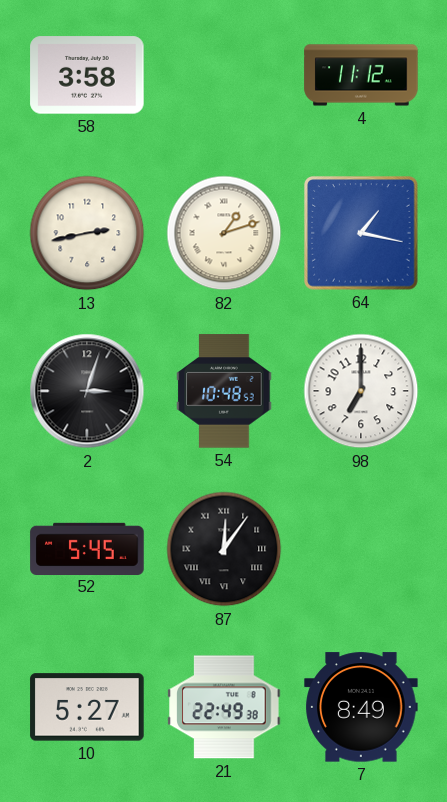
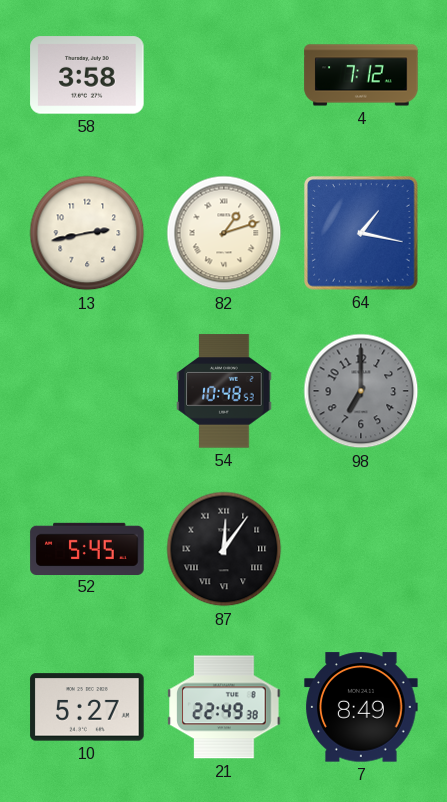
4: 11:12 -> 7:12 (361, 75)
2: 3:03 -> none (87, 391)
98 dial: white -> grey (361, 391)
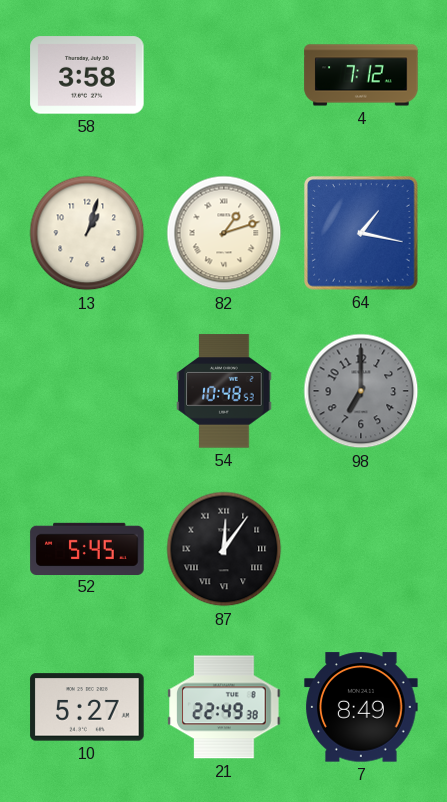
13: 2:43 -> 1:03 (87, 233)
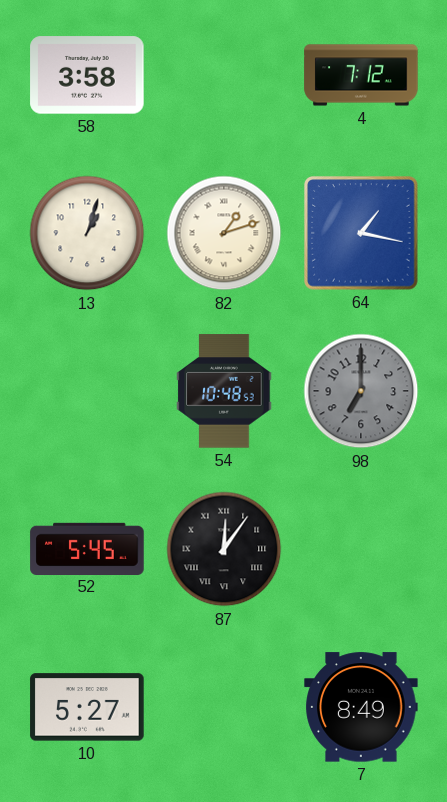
21: 22:49 -> none (224, 707)
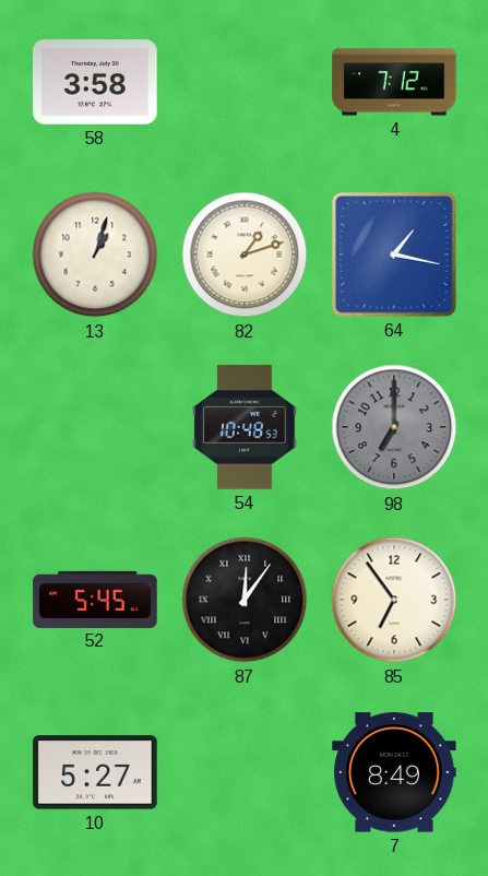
85: none -> 6:54 (394, 600)
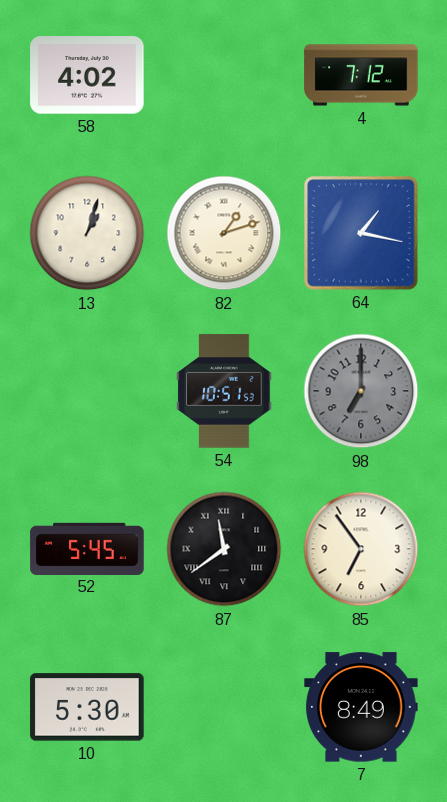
58: 3:58 -> 4:02 (87, 75)
54: 10:48 -> 10:51 (224, 391)
87: 12:06 -> 11:39 (224, 549)
10: 5:27 -> 5:30 (87, 707)
